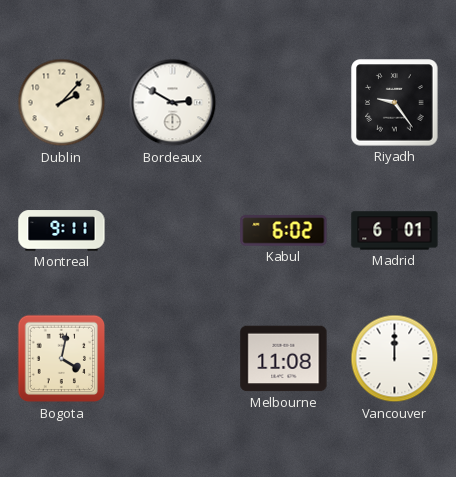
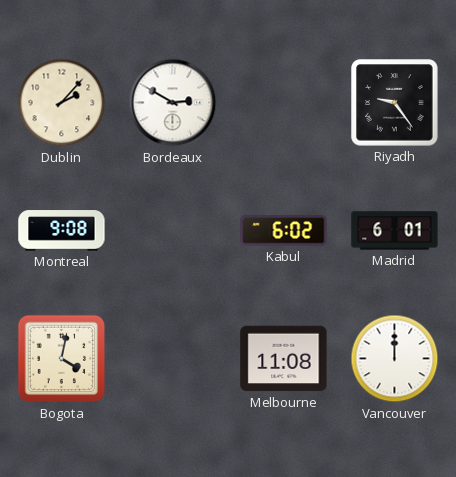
Montreal: 9:11 -> 9:08 (62, 231)
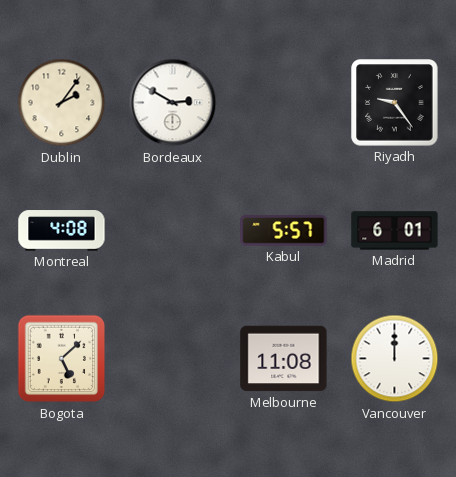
Dublin: 2:07 -> 2:06 (62, 103)
Montreal: 9:08 -> 4:08 (62, 231)
Kabul: 6:02 -> 5:57 (284, 231)
Bogota: 4:02 -> 5:08 (62, 359)
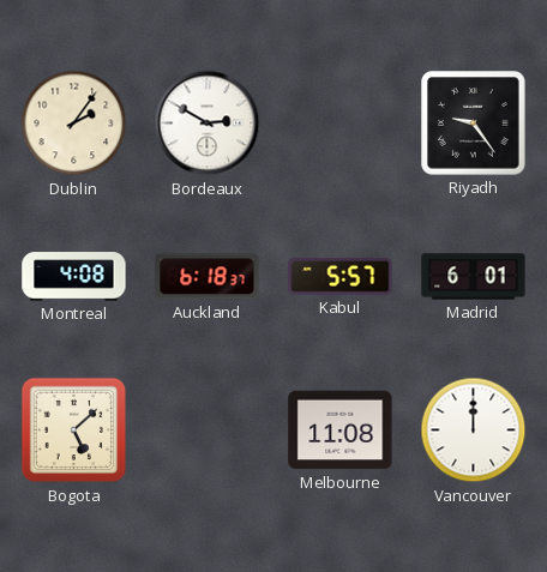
Auckland: none -> 6:18 (208, 277)
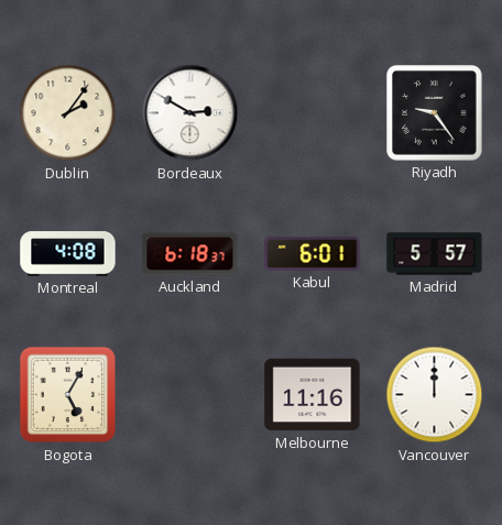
Kabul: 5:57 -> 6:01 (313, 254)
Madrid: 6:01 -> 5:57 (435, 254)
Bogota: 5:08 -> 5:05 (68, 395)
Melbourne: 11:08 -> 11:16 (313, 395)
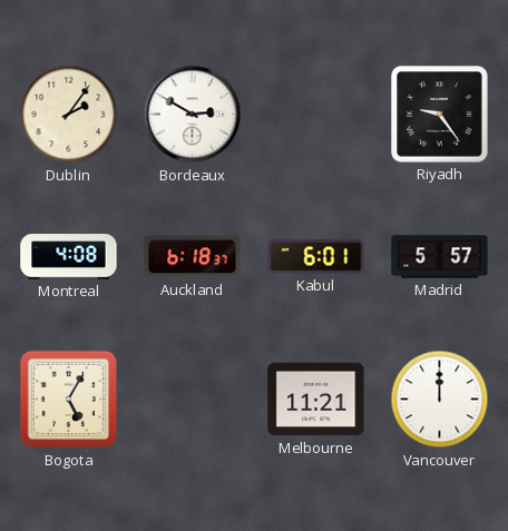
Melbourne: 11:16 -> 11:21 (316, 400)
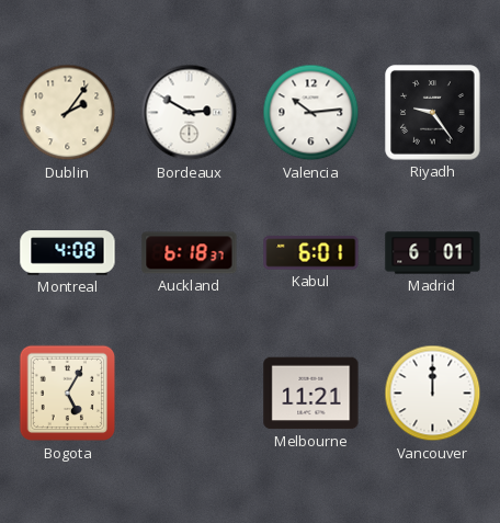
Valencia: none -> 10:14 (311, 113)
Madrid: 5:57 -> 6:01 (433, 253)
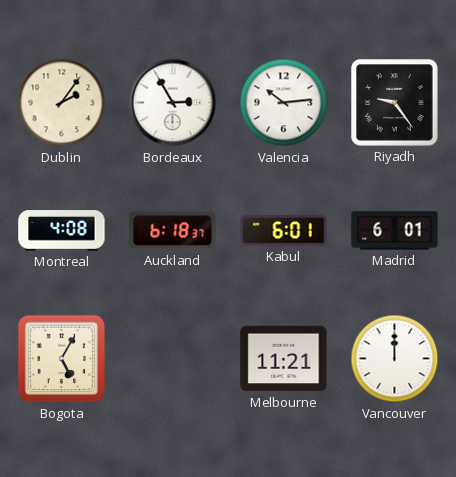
Bordeaux: 2:50 -> 2:55 (173, 103)
